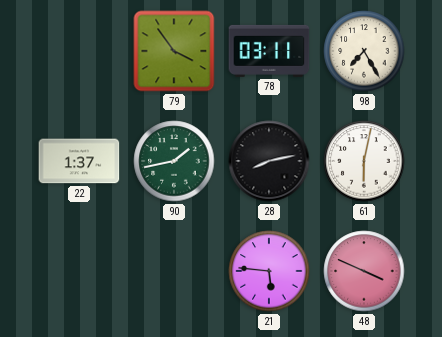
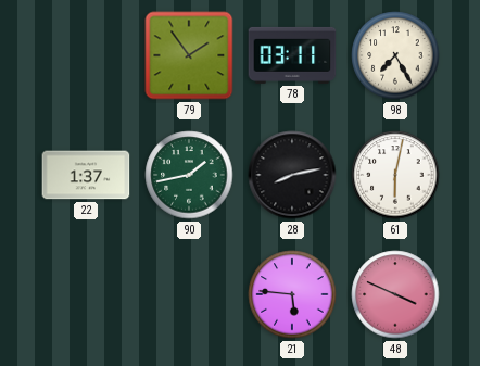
79: 3:54 -> 1:54 (189, 55)
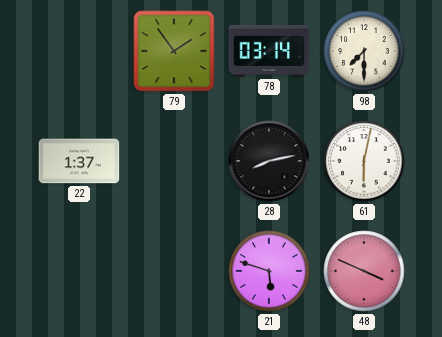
78: 03:11 -> 03:14 (269, 51)
98: 7:25 -> 7:30 (364, 51)
90: 1:43 -> none (189, 175)
21: 5:46 -> 5:48 (269, 271)
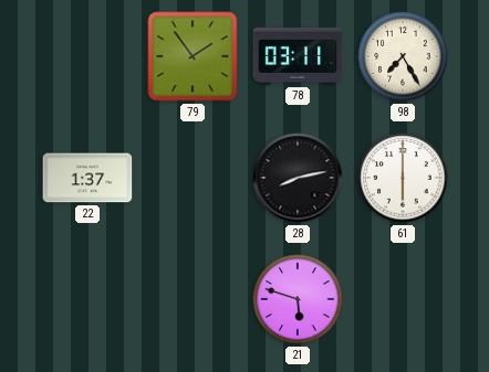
78: 03:14 -> 03:11 (298, 56)
98: 7:30 -> 7:25 (403, 56)
61: 6:02 -> 6:00 (403, 178)
48: 3:49 -> none (364, 271)
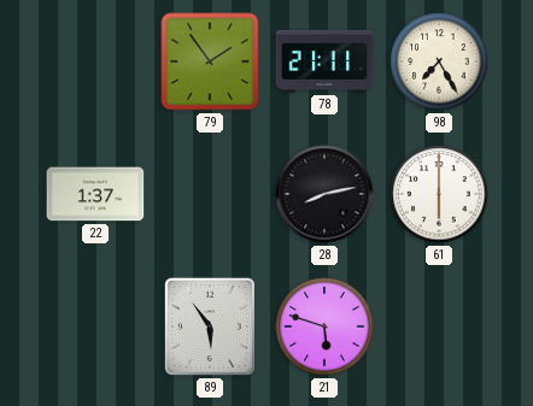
78: 03:11 -> 21:11 (324, 61)
89: none -> 5:54 (210, 326)
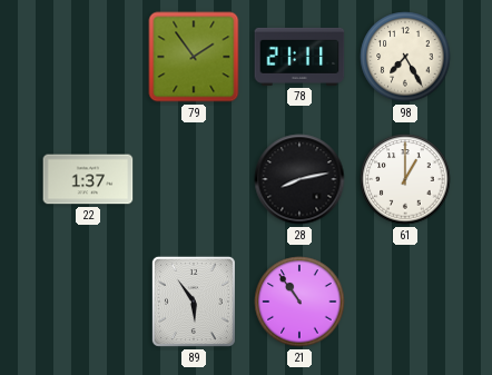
61: 6:00 -> 1:00 (405, 179)
21: 5:48 -> 10:54 (299, 302)
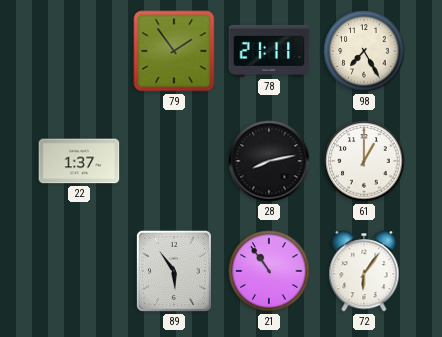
72: none -> 6:06 (364, 271)
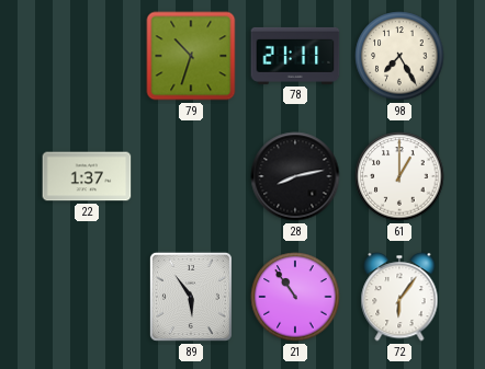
79: 1:54 -> 10:33 (191, 56)
